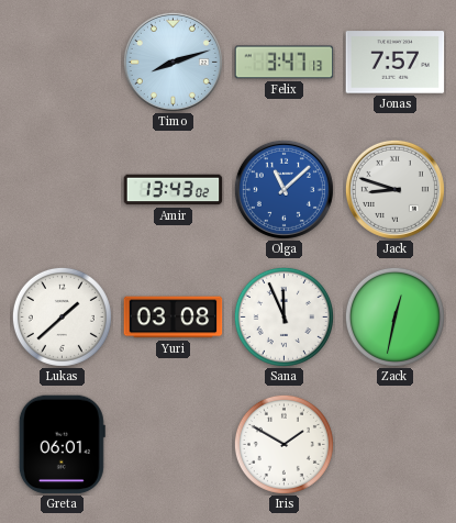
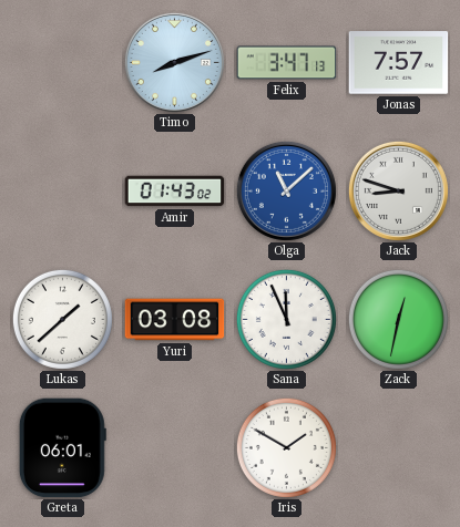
Amir: 13:43 -> 01:43 (175, 192)
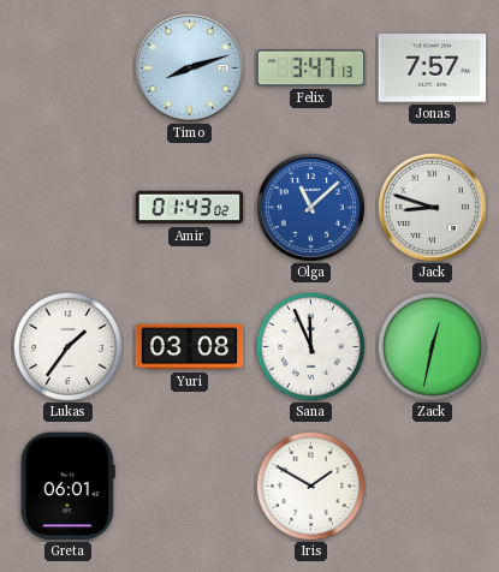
Lukas: 1:38 -> 1:36 (67, 346)
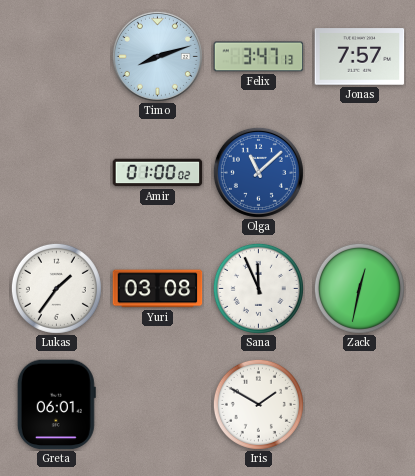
Amir: 01:43 -> 01:00 (158, 173)
Jack: 8:48 -> none (432, 207)
